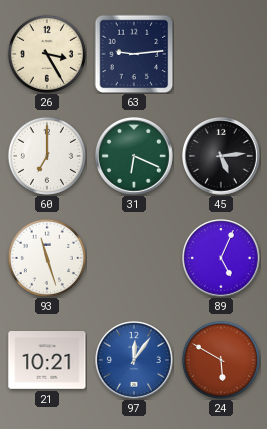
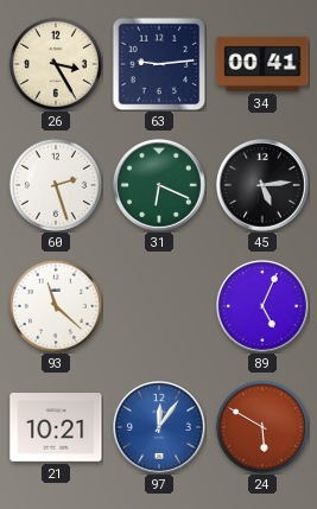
34: none -> 00:41 (262, 64)
60: 7:00 -> 2:27 (56, 185)
93: 11:27 -> 11:22 (56, 306)
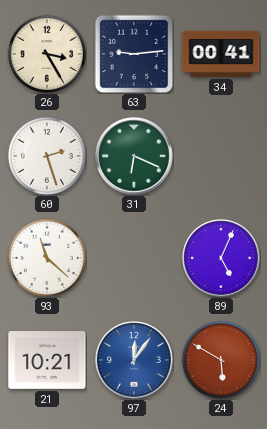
45: 5:14 -> none (264, 186)
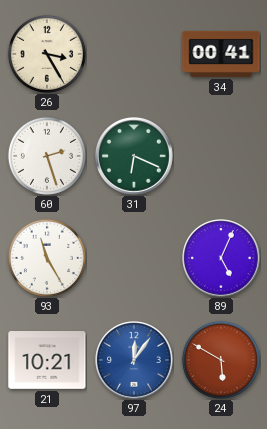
63: 9:14 -> none (134, 54)
93: 11:22 -> 11:25 (47, 258)
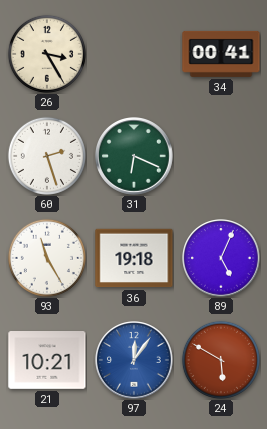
36: none -> 19:18 (134, 258)
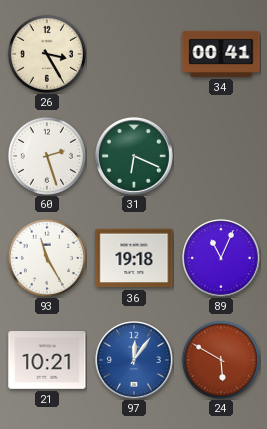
89: 5:04 -> 11:04 (222, 259)
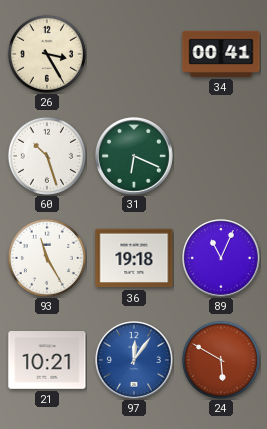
60: 2:27 -> 10:27 (47, 156)
